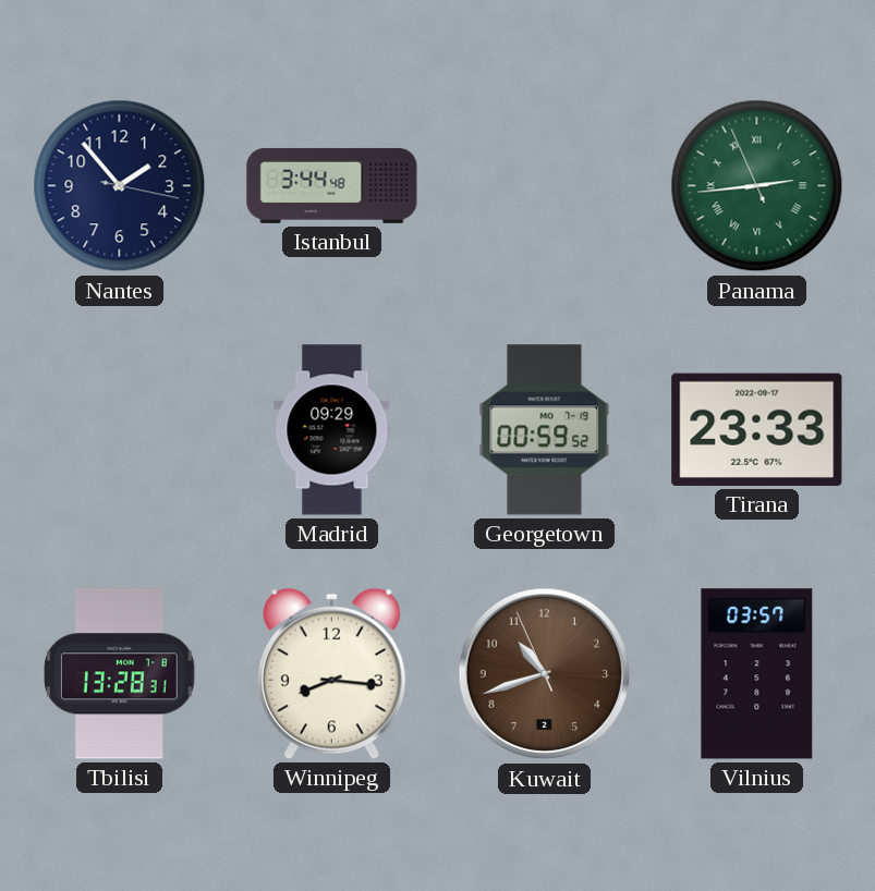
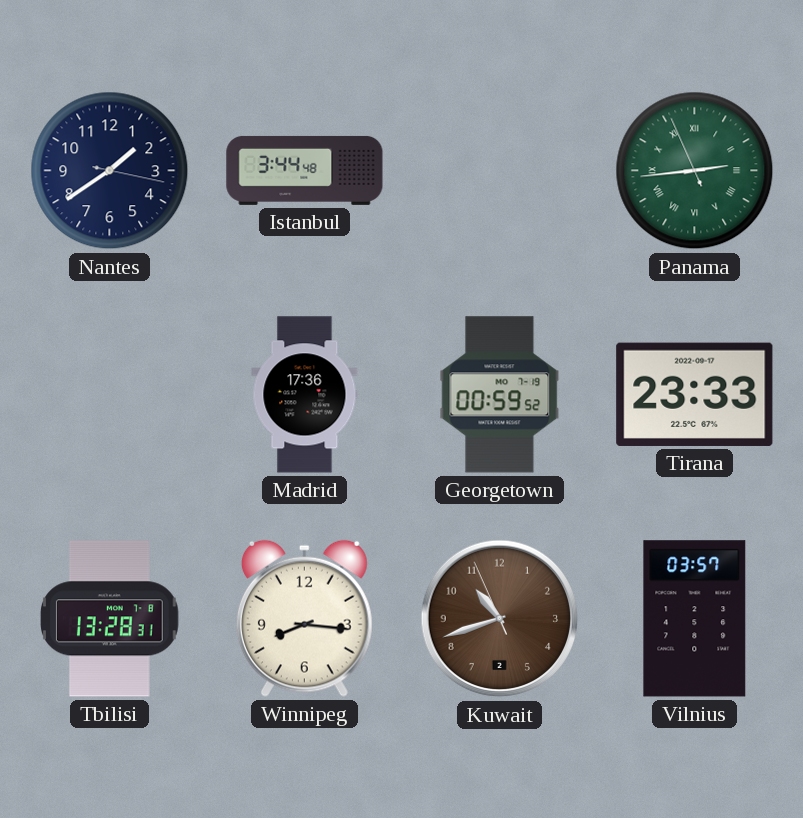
Nantes: 1:53 -> 1:39 (110, 171)
Madrid: 09:29 -> 17:36 (305, 395)
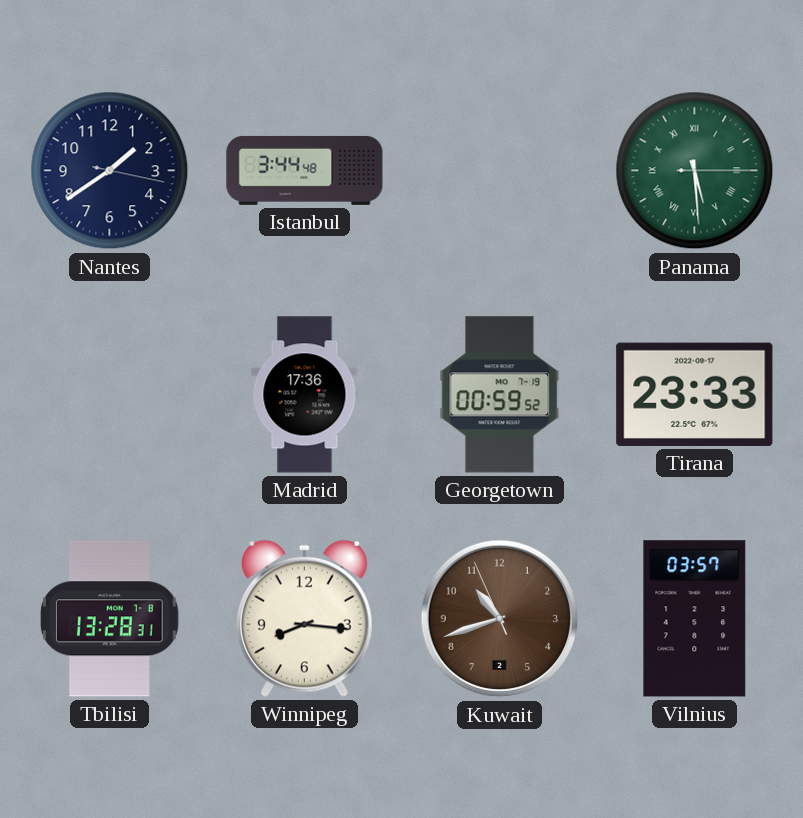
Panama: 2:43 -> 5:29 (695, 171)
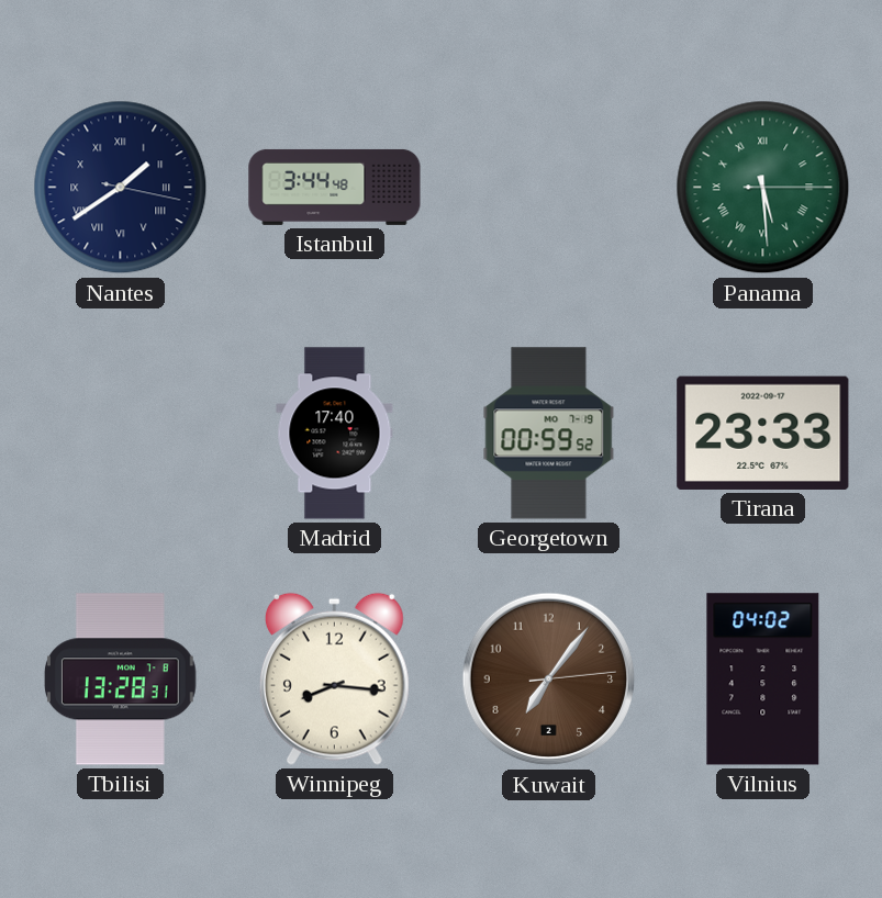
Nantes numerals: Arabic -> Roman (121, 188)
Madrid: 17:36 -> 17:40 (335, 434)
Kuwait: 10:41 -> 7:06 (549, 680)
Vilnius: 03:57 -> 04:02 (763, 680)
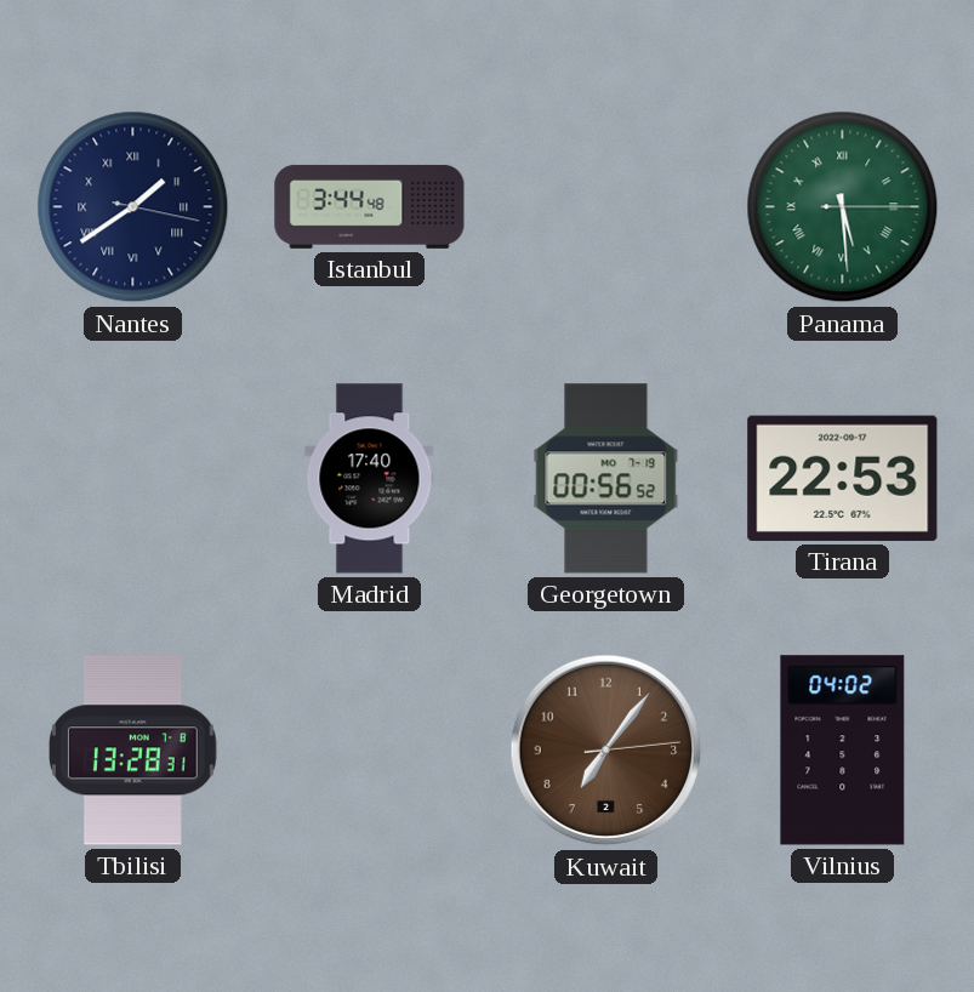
Georgetown: 00:59 -> 00:56 (606, 479)
Tirana: 23:33 -> 22:53 (843, 478)
Winnipeg: 8:16 -> none (334, 678)
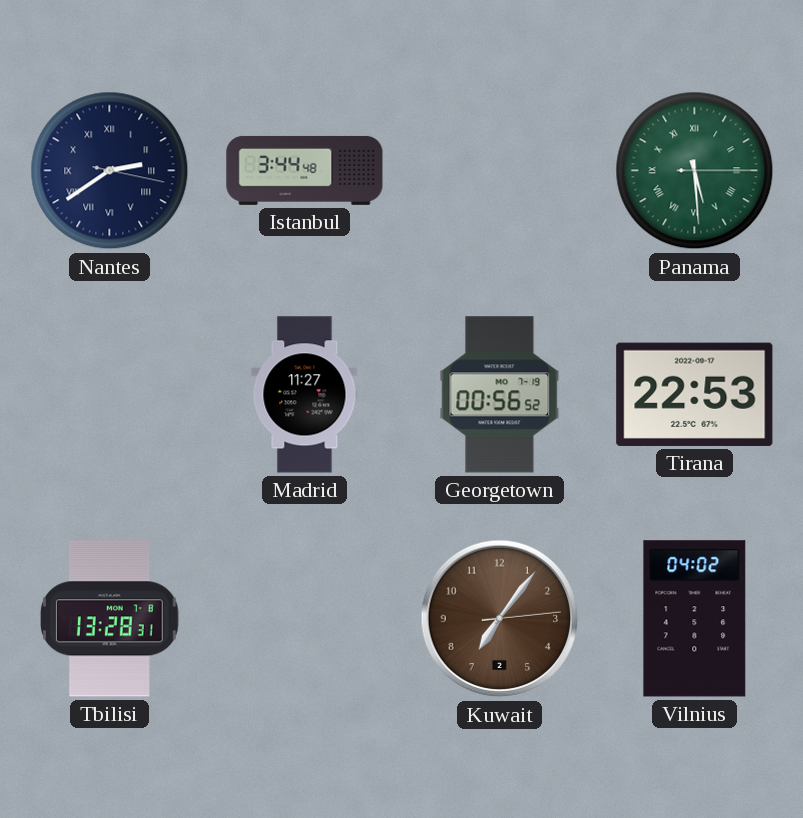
Nantes: 1:39 -> 2:39 (110, 171)
Madrid: 17:40 -> 11:27 (305, 395)
